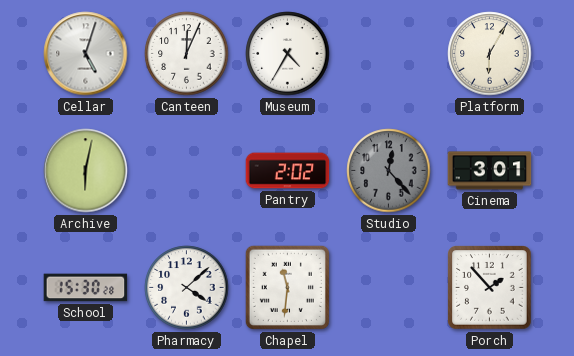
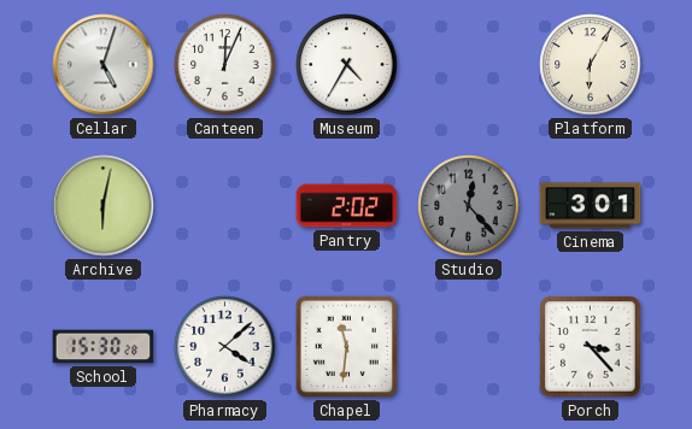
Porch: 1:53 -> 3:23 (591, 347)
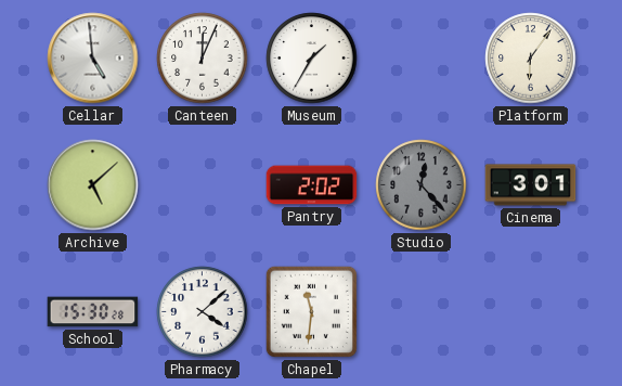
Cellar: 5:03 -> 4:59 (93, 59)
Museum: 4:35 -> 1:35 (312, 59)
Platform: 6:05 -> 6:06 (531, 59)
Archive: 6:02 -> 5:08 (93, 185)
Porch: 3:23 -> none (591, 347)
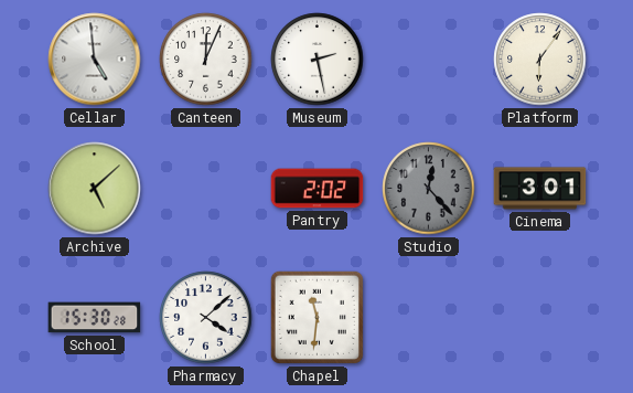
Museum: 1:35 -> 2:28 (318, 60)
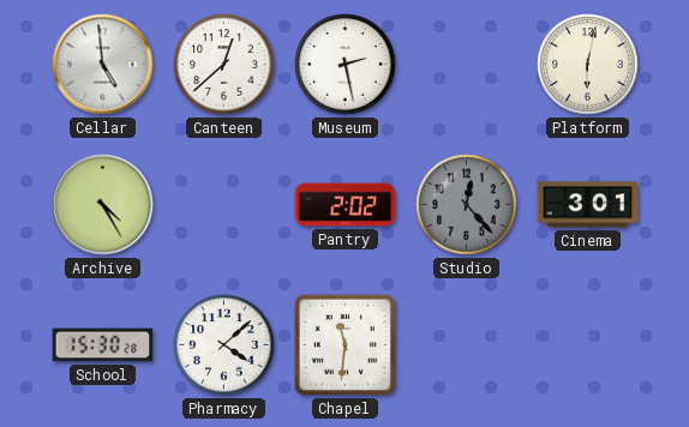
Canteen: 12:04 -> 12:38 (224, 65)
Platform: 6:06 -> 6:02 (588, 65)
Archive: 5:08 -> 4:25 (103, 205)
